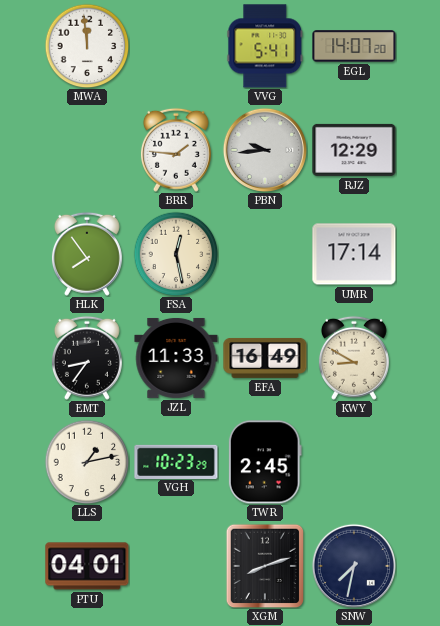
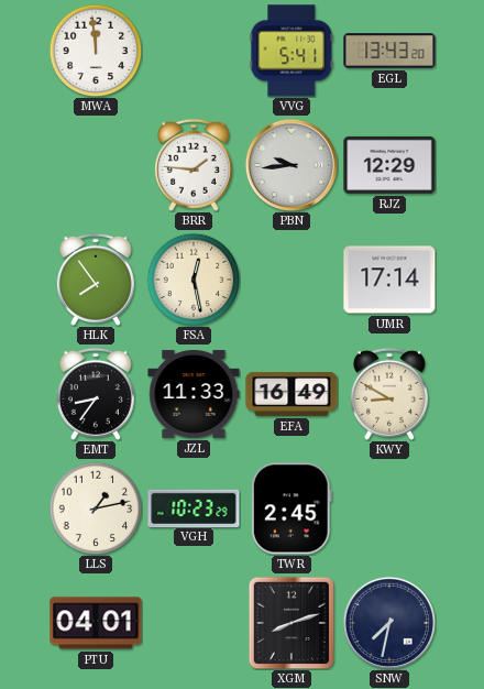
EGL: 14:07 -> 13:43 (389, 51)
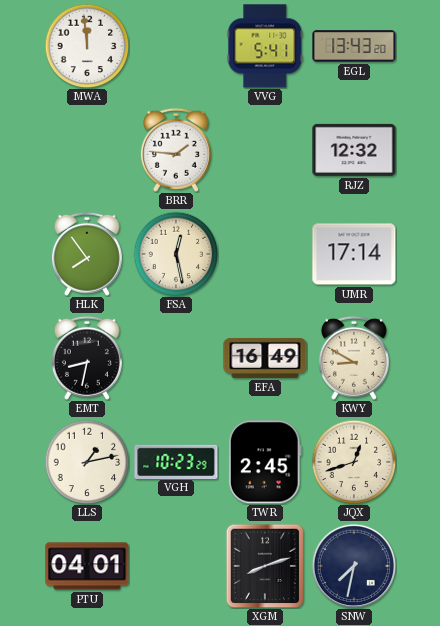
PBN: 9:44 -> none (290, 164)
RJZ: 12:29 -> 12:32 (354, 150)
EMT: 8:36 -> 8:32 (87, 358)
JZL: 11:33 -> none (194, 394)
JQX: none -> 12:42 (354, 462)
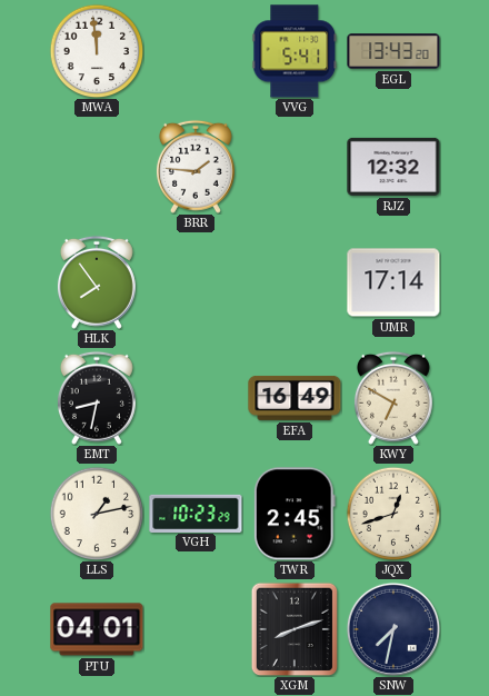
FSA: 12:28 -> none (176, 254)
KWY: 8:50 -> 6:50 (393, 398)
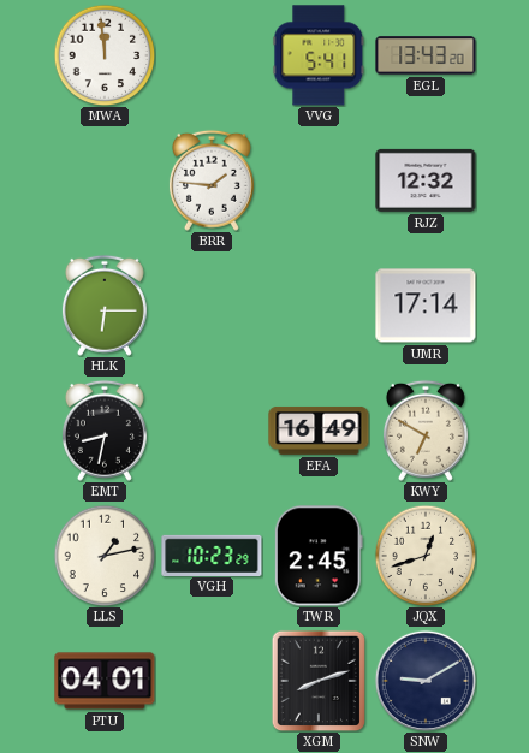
HLK: 7:54 -> 6:15 (105, 306)
SNW: 7:32 -> 9:10 (424, 680)
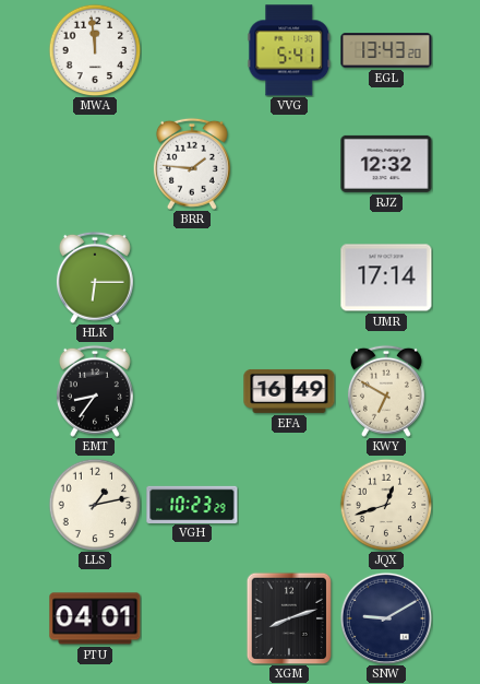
EMT: 8:32 -> 8:36 (95, 391)
TWR: 2:45 -> none (319, 556)
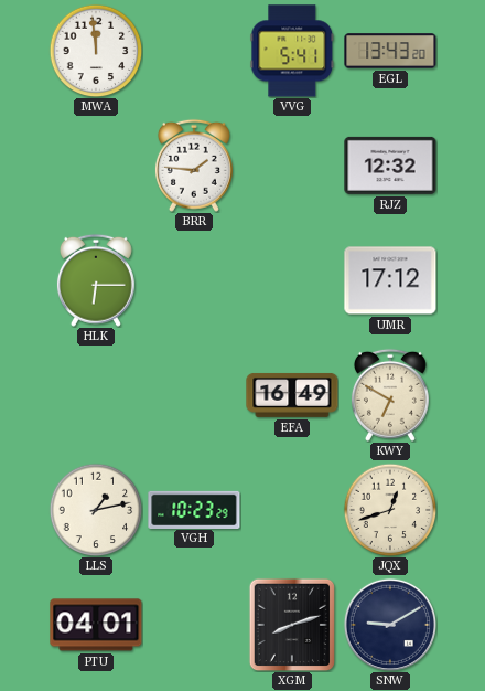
UMR: 17:14 -> 17:12 (390, 280)
EMT: 8:36 -> none (95, 391)
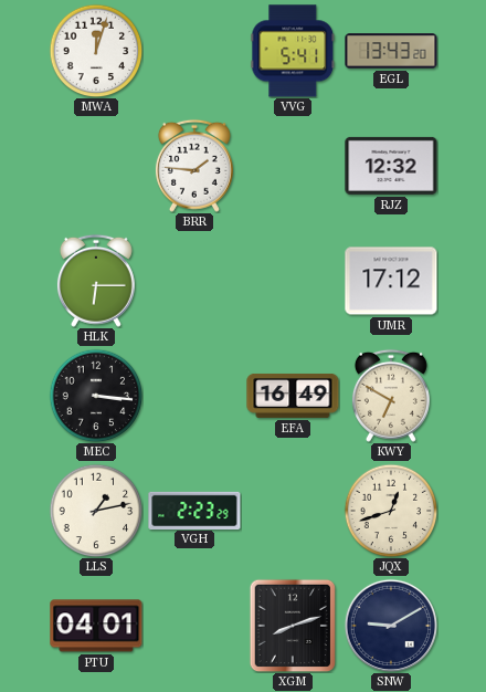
MWA: 11:59 -> 12:03 (96, 51)
MEC: none -> 3:16 (96, 396)
VGH: 10:23 -> 2:23 (194, 510)
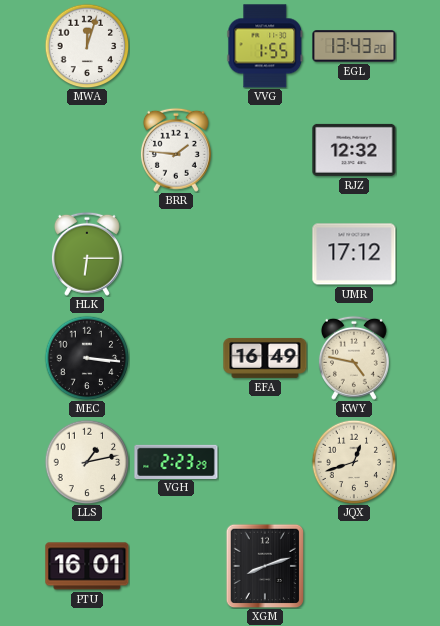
VVG: 5:41 -> 1:55 (265, 46)
KWY: 6:50 -> 4:47 (354, 358)
PTU: 04:01 -> 16:01 (87, 566)
SNW: 9:10 -> none (390, 625)
